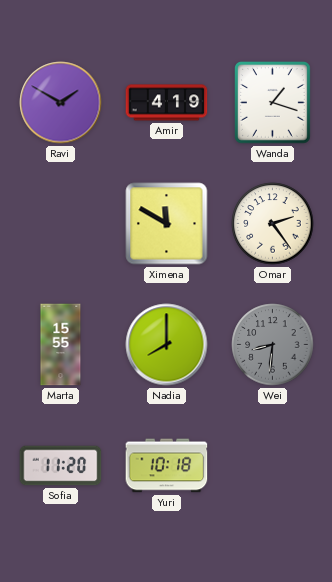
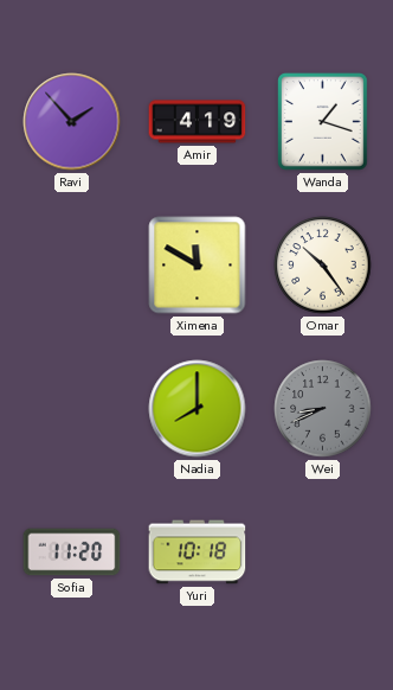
Ravi: 1:50 -> 1:53 (72, 122)
Omar: 2:24 -> 10:24 (323, 266)
Marta: 15:55 -> none (61, 345)
Wei: 8:31 -> 8:41 (323, 409)
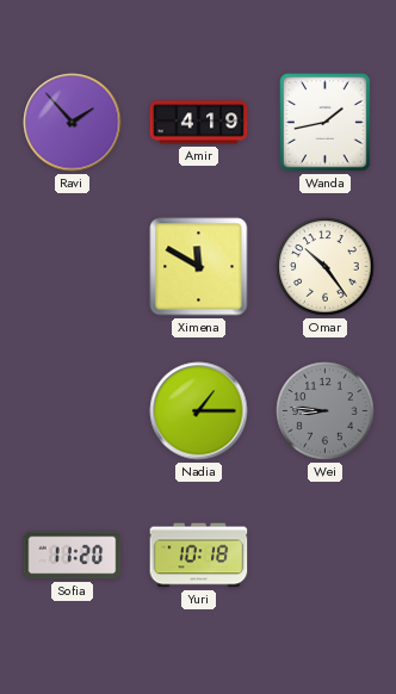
Wanda: 1:18 -> 1:43 (326, 123)
Nadia: 8:00 -> 1:15 (199, 411)
Wei: 8:41 -> 8:46 (326, 411)
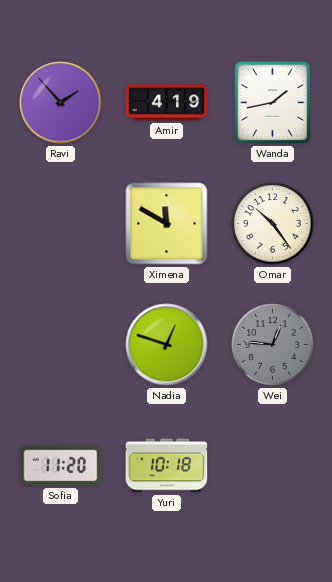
Nadia: 1:15 -> 12:48 (167, 345)
Wei: 8:46 -> 12:46 (273, 345)
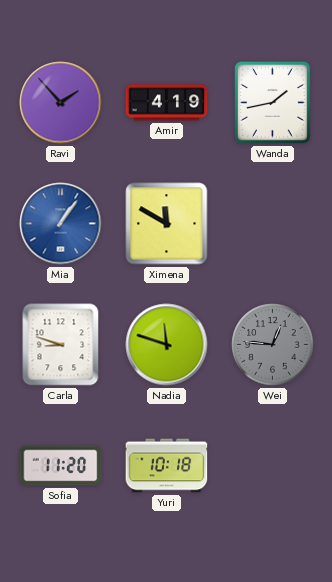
Mia: none -> 1:06 (61, 224)
Omar: 10:24 -> none (273, 224)
Carla: none -> 8:48 (61, 345)
Nadia: 12:48 -> 11:48 (167, 345)
